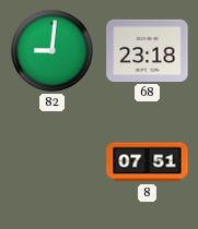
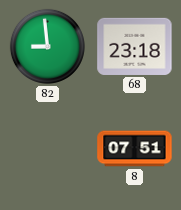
82: 9:01 -> 8:59 (47, 46)
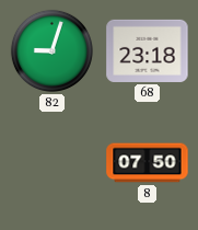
82: 8:59 -> 9:03 (51, 50)
8: 07:51 -> 07:50 (148, 163)
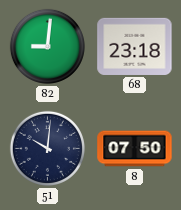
82: 9:03 -> 9:01 (47, 46)
51: none -> 10:01 (47, 148)
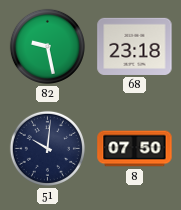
82: 9:01 -> 9:28 (47, 46)
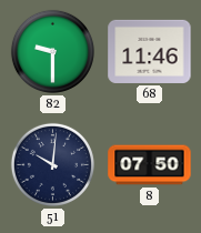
82: 9:28 -> 9:30 (52, 51)
68: 23:18 -> 11:46 (150, 51)
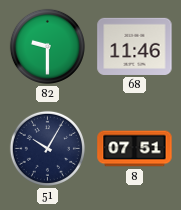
51: 10:01 -> 10:05 (47, 148)
8: 07:50 -> 07:51 (135, 149)
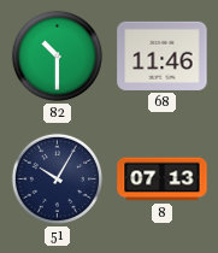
82: 9:30 -> 10:30 (57, 55)
8: 07:51 -> 07:13 (163, 180)
